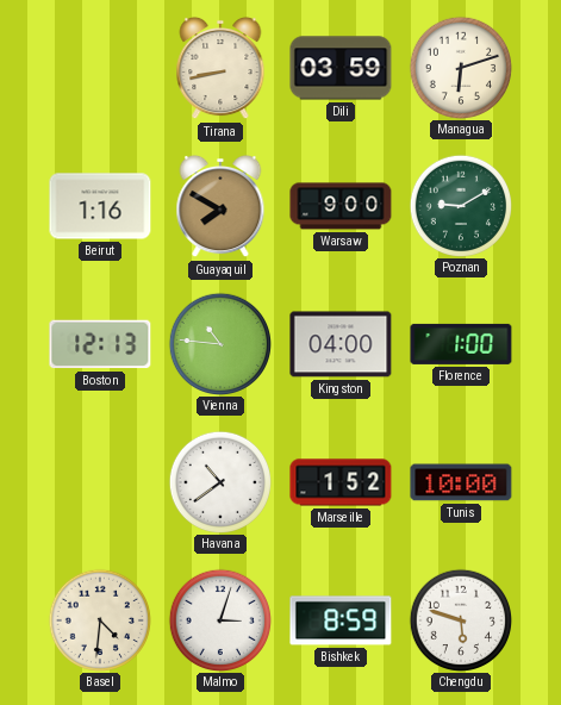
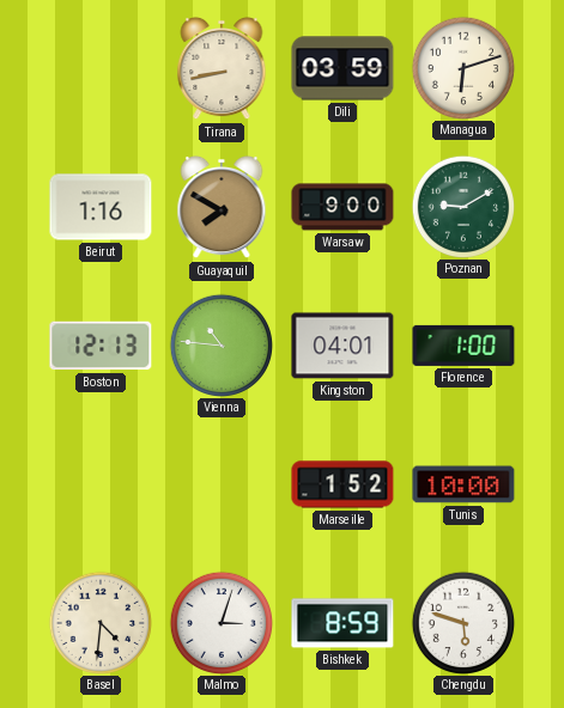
Kingston: 04:00 -> 04:01 (342, 346)
Havana: 10:39 -> none (219, 481)
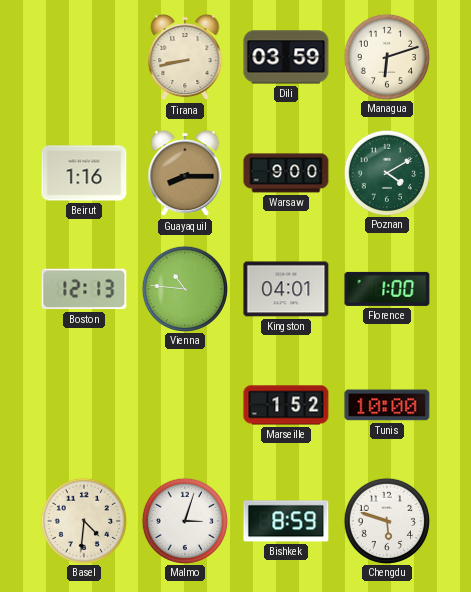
Guayaquil: 7:50 -> 8:15 (185, 173)
Poznan: 9:10 -> 4:10 (386, 172)
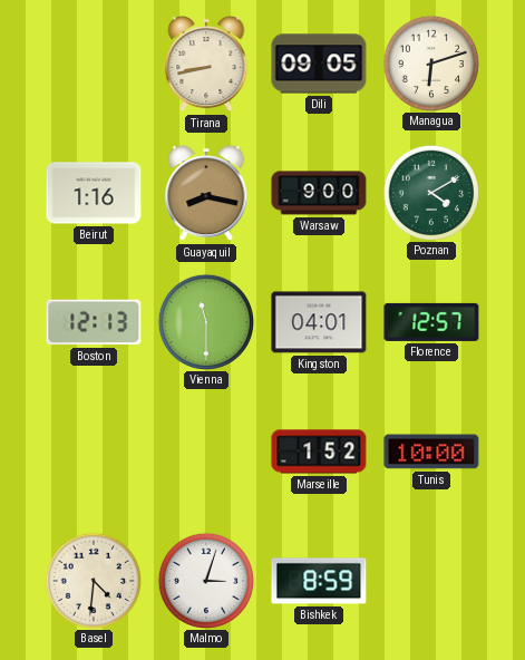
Dili: 03:59 -> 09:05 (319, 64)
Guayaquil: 8:15 -> 8:17 (206, 193)
Vienna: 10:46 -> 11:30 (205, 321)
Florence: 1:00 -> 12:57 (431, 322)
Chengdu: 5:48 -> none (386, 520)
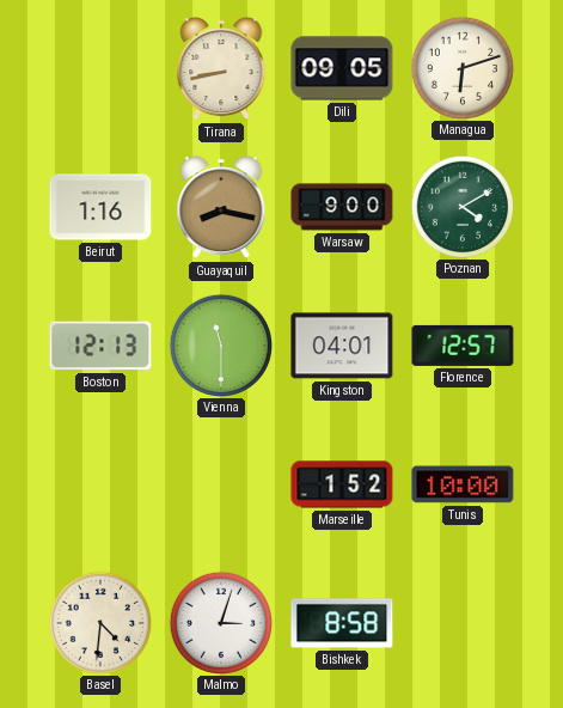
Bishkek: 8:59 -> 8:58 (342, 623)
